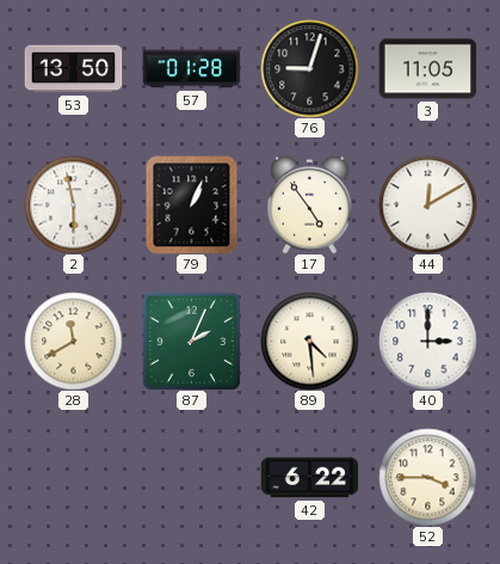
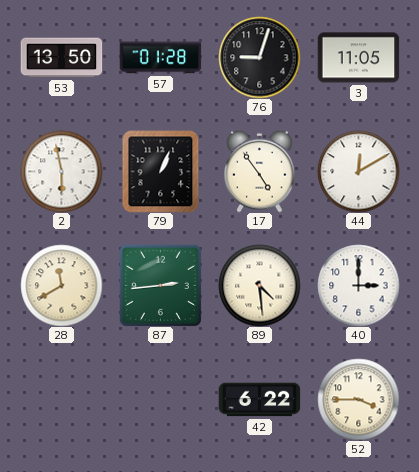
87: 2:04 -> 2:44 (160, 285)
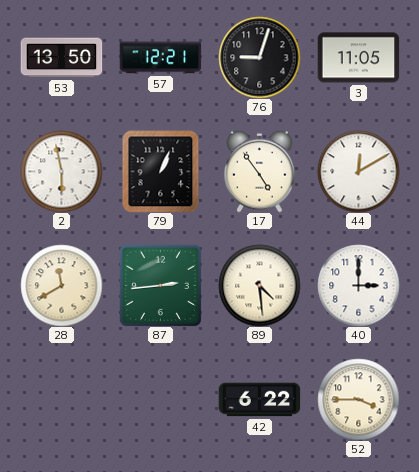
57: 01:28 -> 12:21 (160, 58)
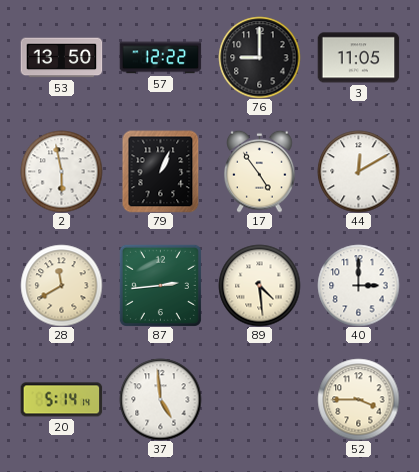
57: 12:21 -> 12:22 (160, 58)
76: 9:03 -> 9:00 (259, 57)
20: none -> 5:14 (61, 400)
37: none -> 4:59 (160, 399)
42: 6:22 -> none (259, 400)
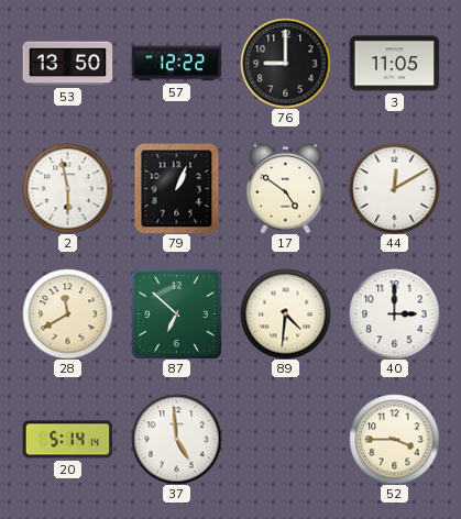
17: 4:54 -> 4:51 (286, 188)
87: 2:44 -> 6:52 (176, 313)
89: 4:29 -> 4:31 (285, 313)
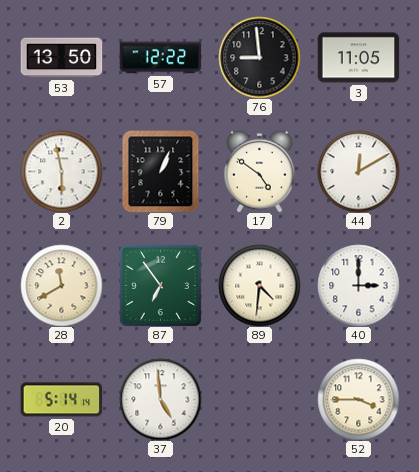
76: 9:00 -> 8:59 (259, 57)
87: 6:52 -> 6:54 (160, 285)
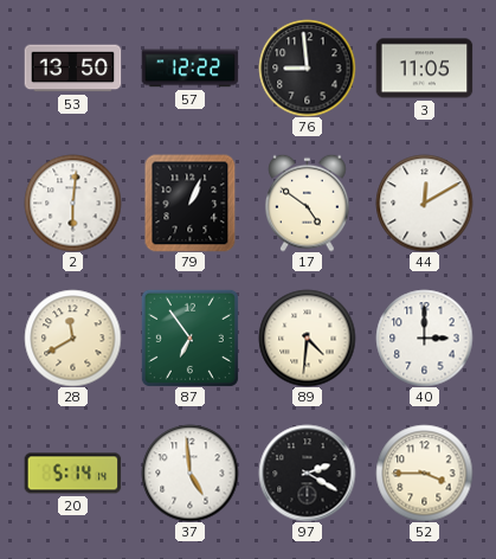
2: 5:58 -> 6:01 (72, 203)
97: none -> 2:20 (307, 473)
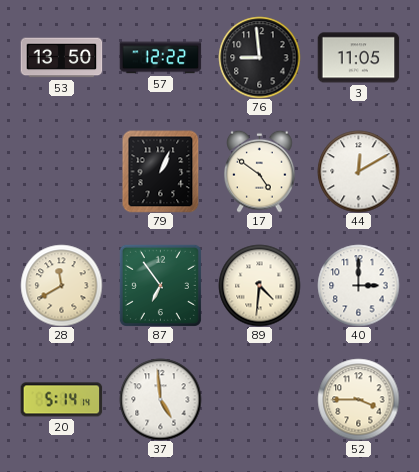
2: 6:01 -> none (72, 203)
97: 2:20 -> none (307, 473)
